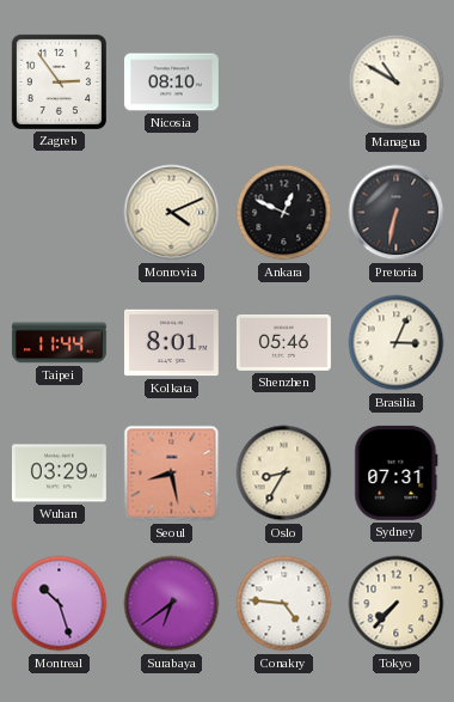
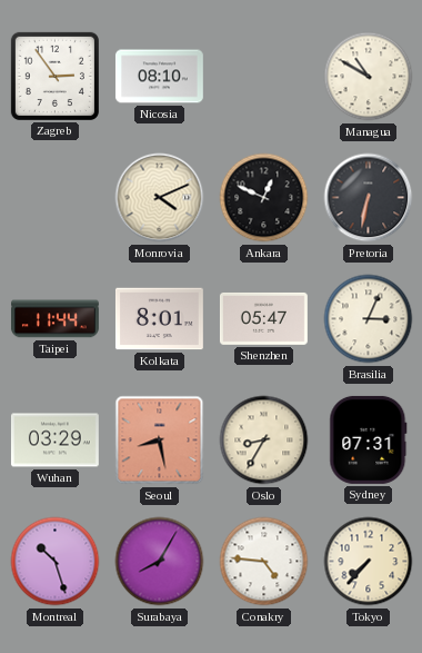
Shenzhen: 05:46 -> 05:47 (263, 318)
Surabaya: 6:39 -> 8:05 (160, 562)
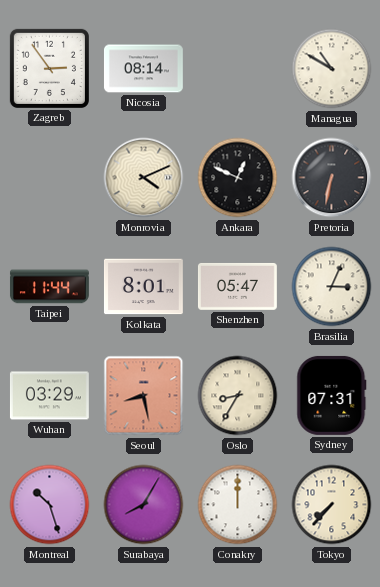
Nicosia: 08:10 -> 08:14 (143, 69)
Conakry: 4:46 -> 12:00 (238, 505)
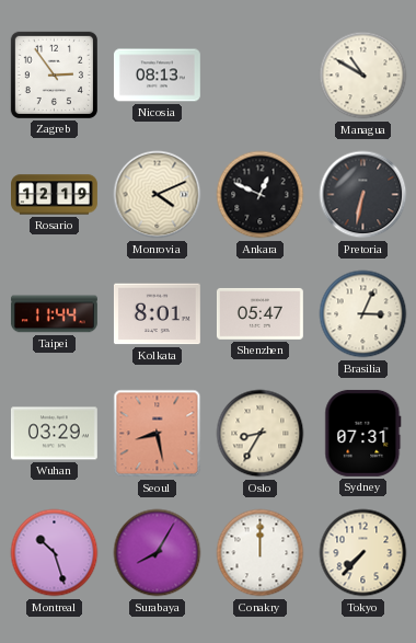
Nicosia: 08:14 -> 08:13 (157, 76)
Rosario: none -> 12:19 (55, 195)
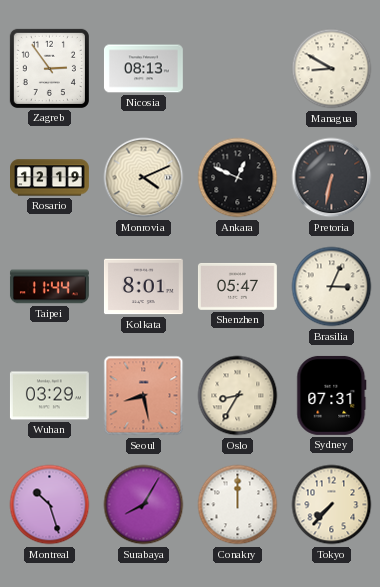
Managua: 10:50 -> 8:50 (332, 69)
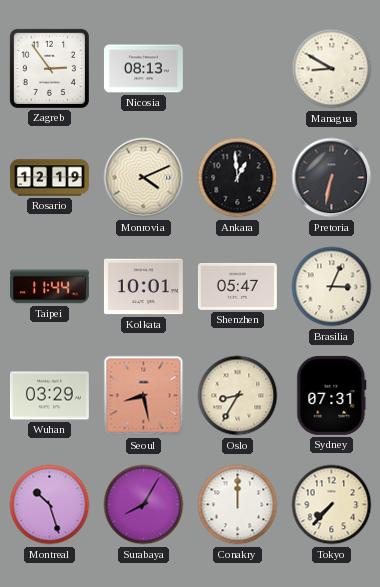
Ankara: 12:49 -> 12:59 (238, 178)
Kolkata: 8:01 -> 10:01 (143, 287)
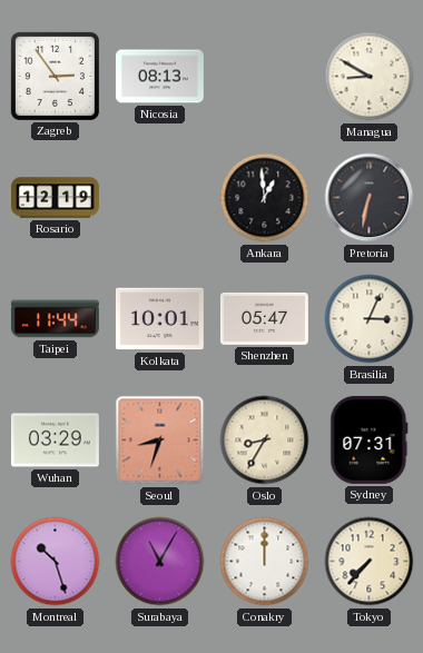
Monrovia: 4:11 -> none (144, 178)
Seoul: 8:28 -> 8:33 (160, 441)
Surabaya: 8:05 -> 11:05 (160, 562)
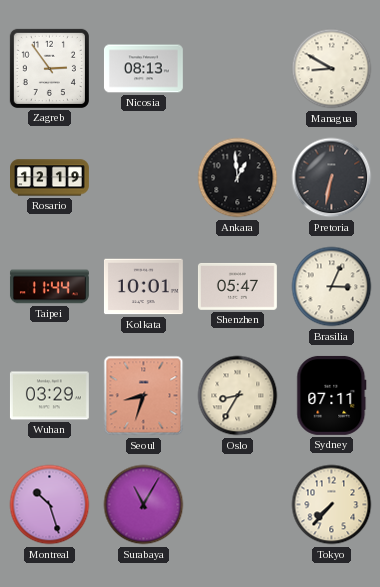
Sydney: 07:31 -> 07:11 (332, 395)
Conakry: 12:00 -> none (265, 562)
